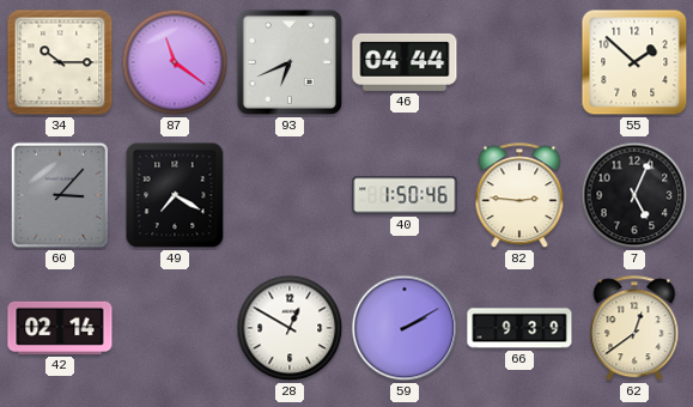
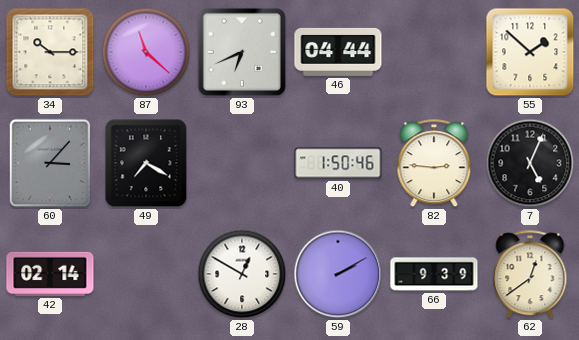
87: 11:21 -> 11:22 (146, 52)
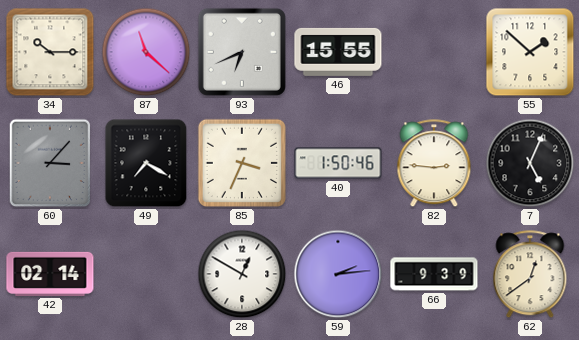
46: 04:44 -> 15:55 (338, 52)
85: none -> 3:34 (242, 163)
59: 2:10 -> 2:14 (338, 274)
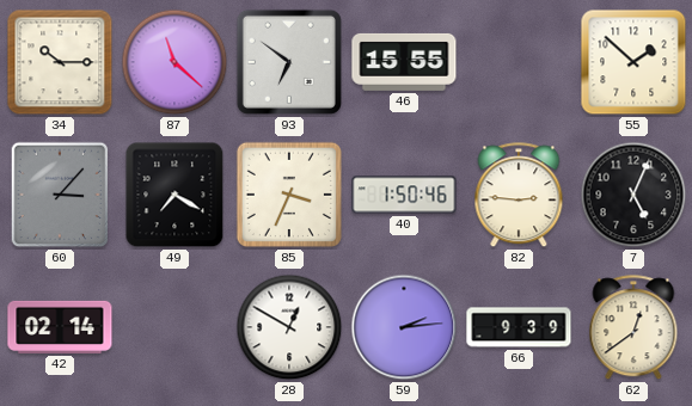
93: 6:41 -> 6:51 (289, 62)
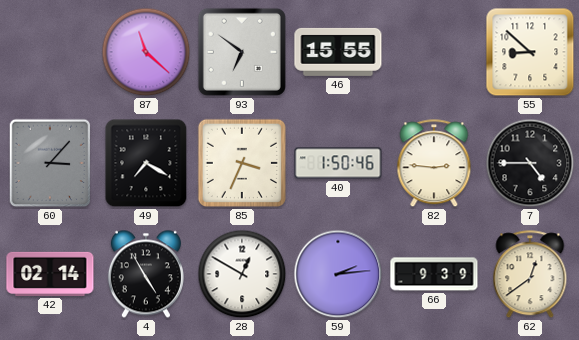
34: 10:15 -> none (60, 62)
55: 1:52 -> 8:52 (530, 52)
7: 5:04 -> 4:45 (530, 163)
4: none -> 4:55 (146, 274)
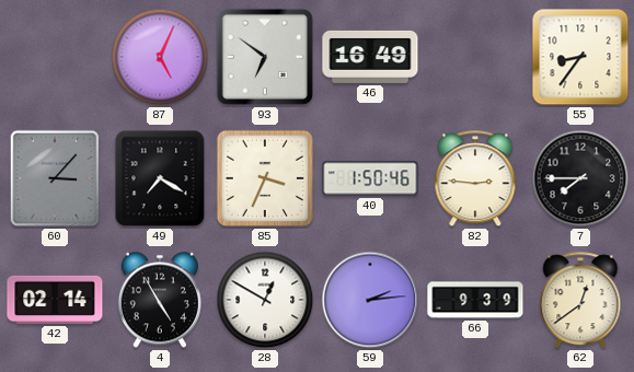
87: 11:22 -> 5:04 (160, 57)
46: 15:55 -> 16:49 (370, 57)
55: 8:52 -> 8:36 (580, 57)
7: 4:45 -> 7:45 (580, 178)
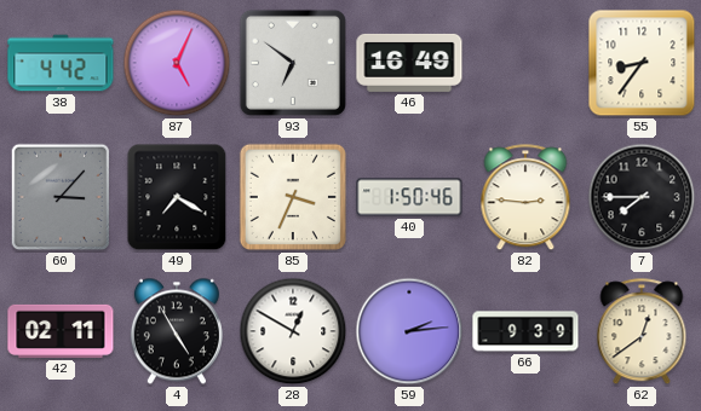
38: none -> 4:42 (61, 63)
42: 02:14 -> 02:11 (61, 331)
